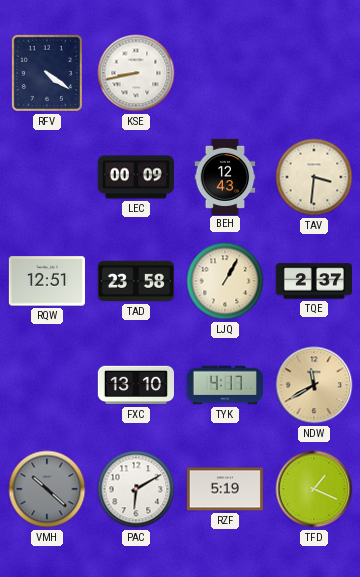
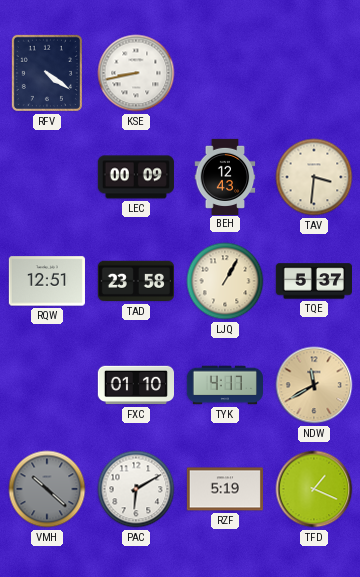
TQE: 2:37 -> 5:37 (313, 281)
FXC: 13:10 -> 01:10 (135, 385)
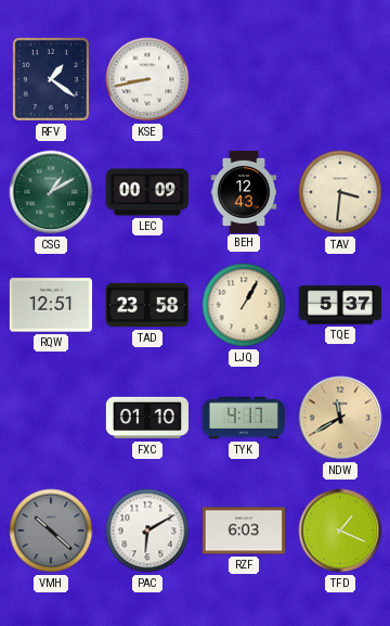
RFV: 4:21 -> 1:21 (51, 79)
CSG: none -> 1:10 (51, 192)
RZF: 5:19 -> 6:03 (244, 531)
